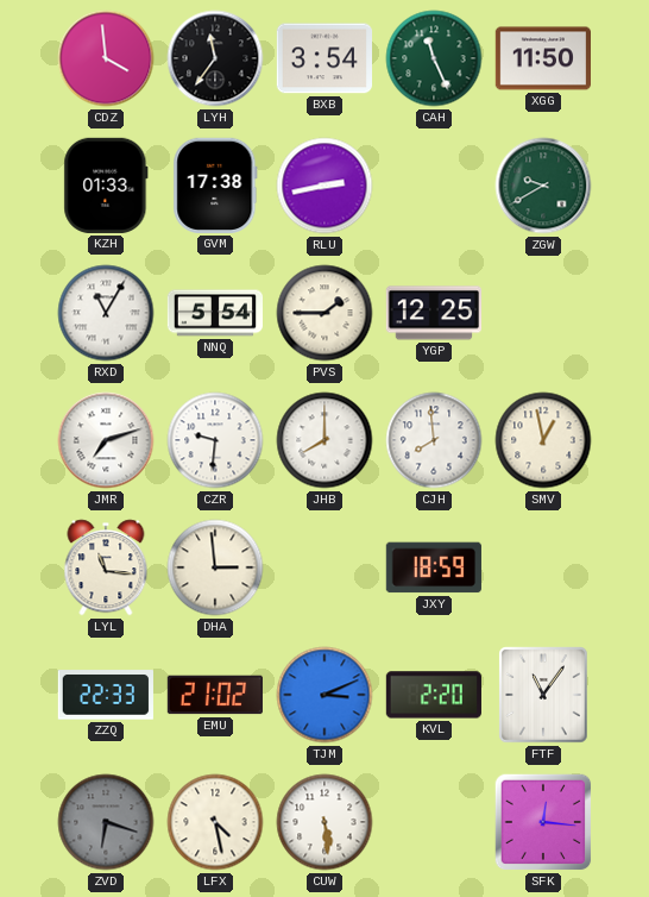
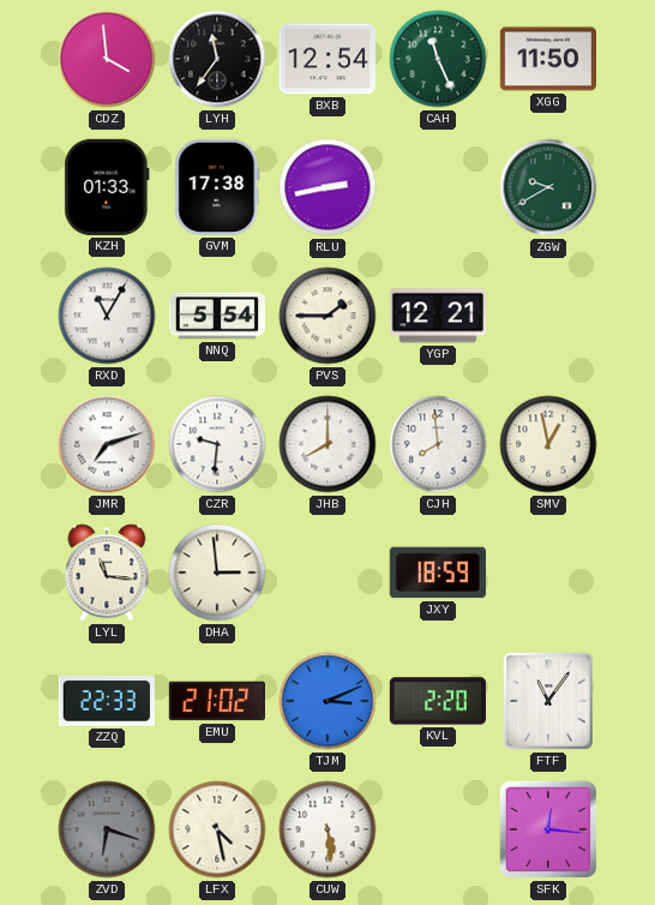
BXB: 3:54 -> 12:54 (326, 59)
YGP: 12:25 -> 12:21 (437, 316)
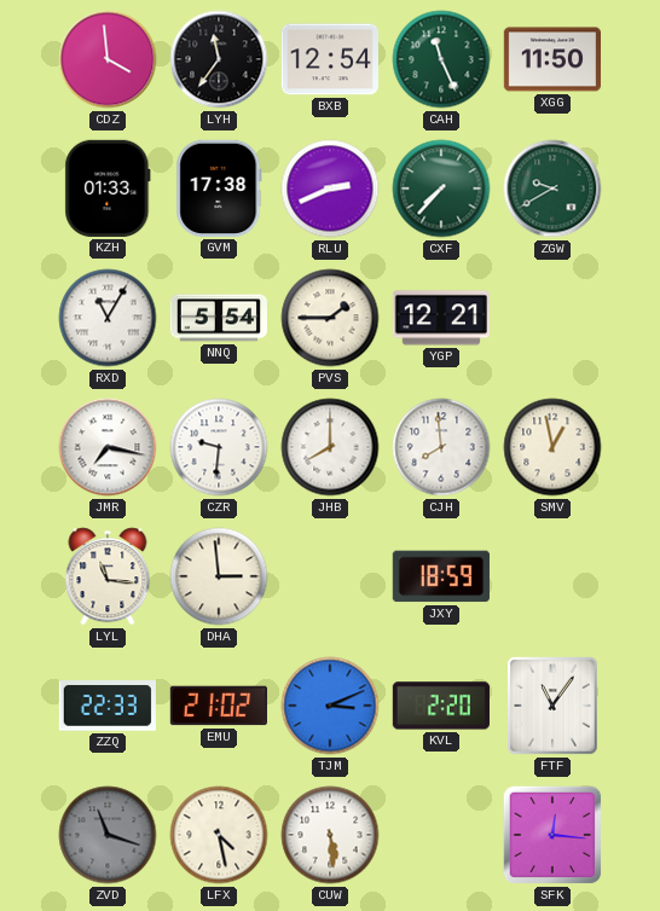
RLU: 2:43 -> 2:41 (330, 188)
CXF: none -> 7:37 (441, 188)
JMR: 7:12 -> 7:17 (108, 447)
ZVD: 6:18 -> 11:18 (108, 835)
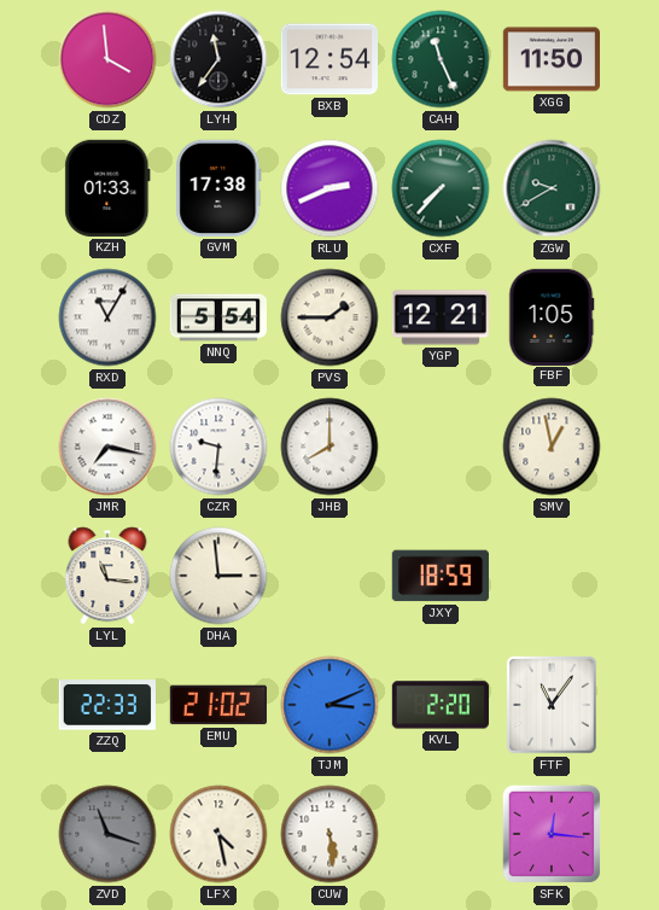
FBF: none -> 1:05 (552, 316)
CJH: 7:59 -> none (441, 447)
